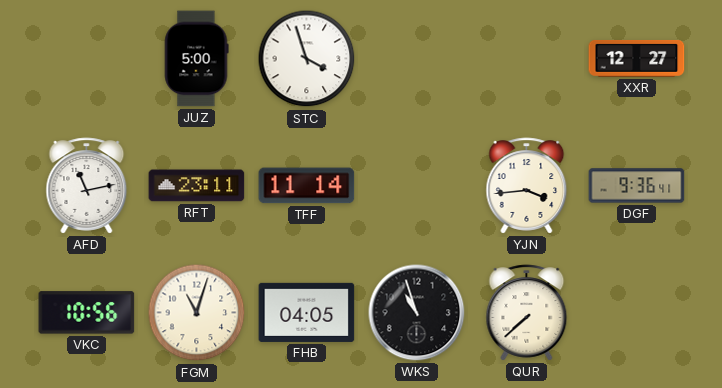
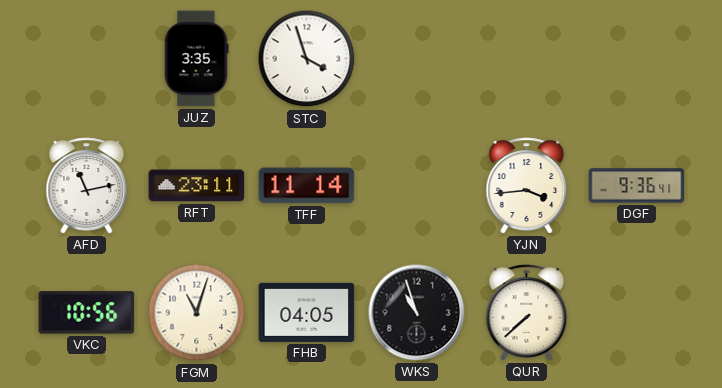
JUZ: 5:00 -> 3:35 (196, 59)
XXR: 12:27 -> none (637, 58)
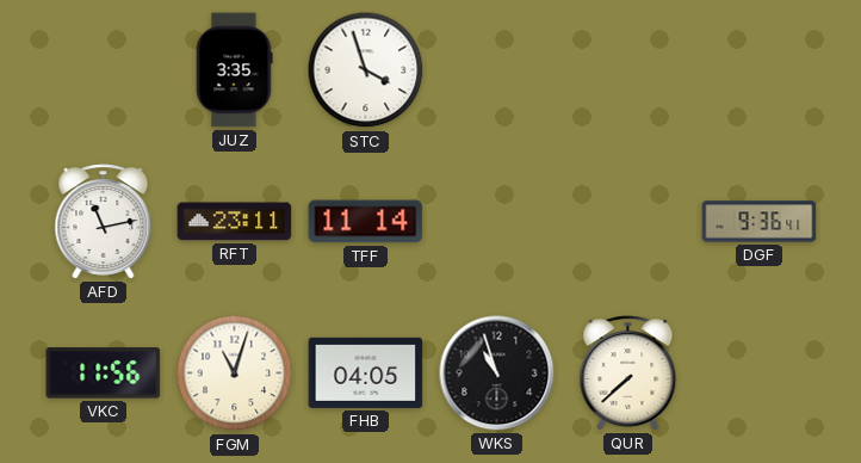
YJN: 3:44 -> none (527, 186)
VKC: 10:56 -> 11:56 (104, 374)
